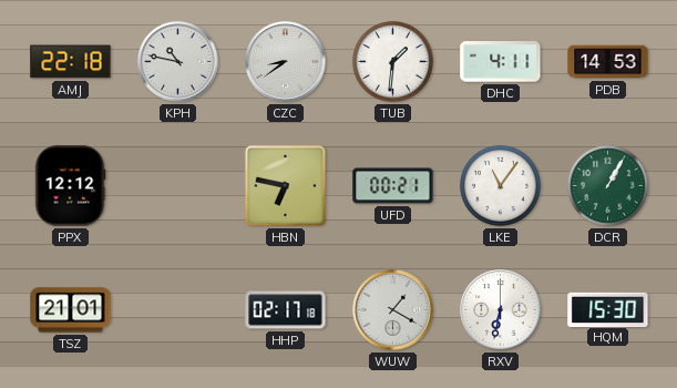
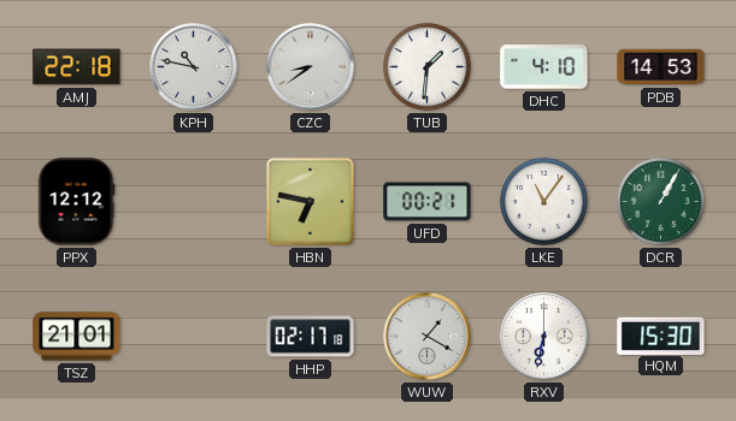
DHC: 4:11 -> 4:10 (544, 67)
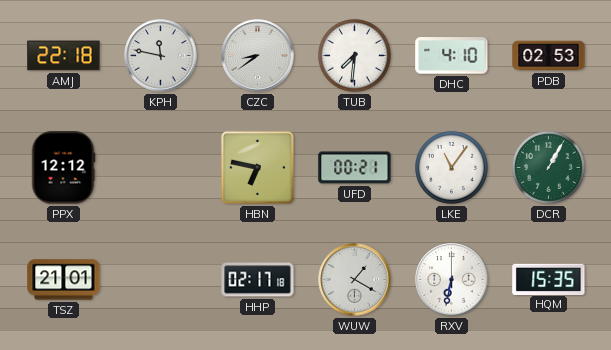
KPH: 10:47 -> 11:47 (161, 56)
TUB: 1:31 -> 7:31 (354, 55)
PDB: 14:53 -> 02:53 (549, 56)
HQM: 15:30 -> 15:35 (549, 279)
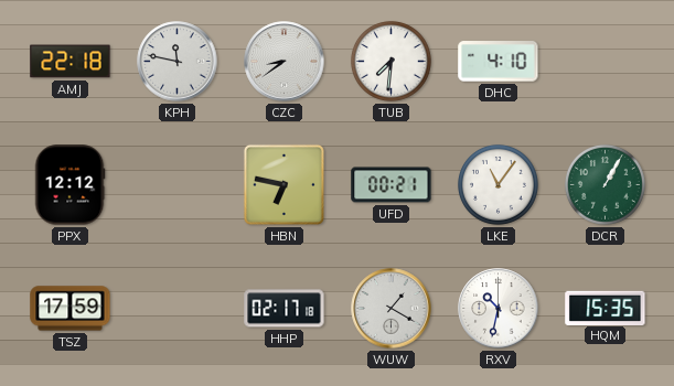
PDB: 02:53 -> none (549, 56)
TSZ: 21:01 -> 17:59 (71, 309)
RXV: 6:32 -> 10:32 (499, 309)
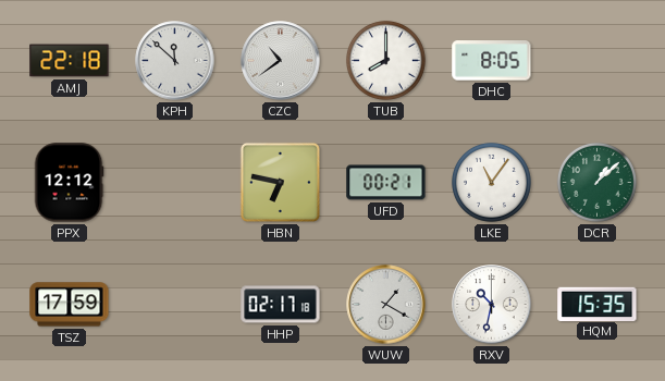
KPH: 11:47 -> 11:52 (175, 61)
CZC: 8:39 -> 10:39 (281, 61)
TUB: 7:31 -> 8:00 (385, 60)
DHC: 4:10 -> 8:05 (492, 61)
DCR: 1:05 -> 1:08 (596, 182)
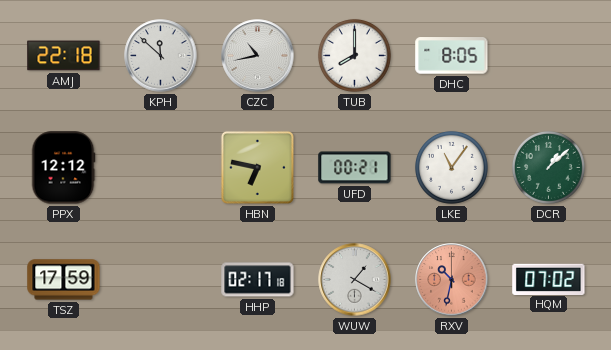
CZC: 10:39 -> 10:43 (258, 56)
RXV dial: white -> salmon (452, 280)
HQM: 15:35 -> 07:02 (549, 279)
